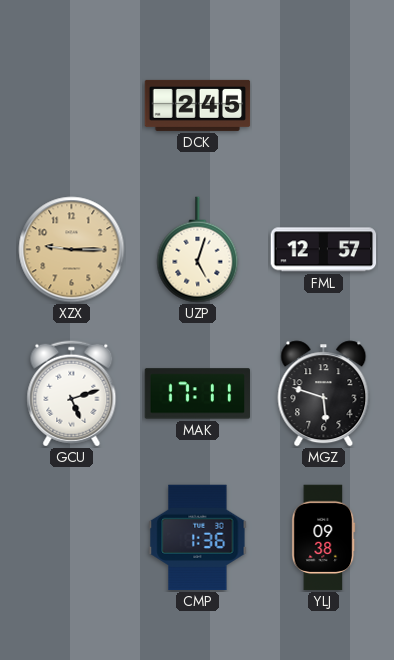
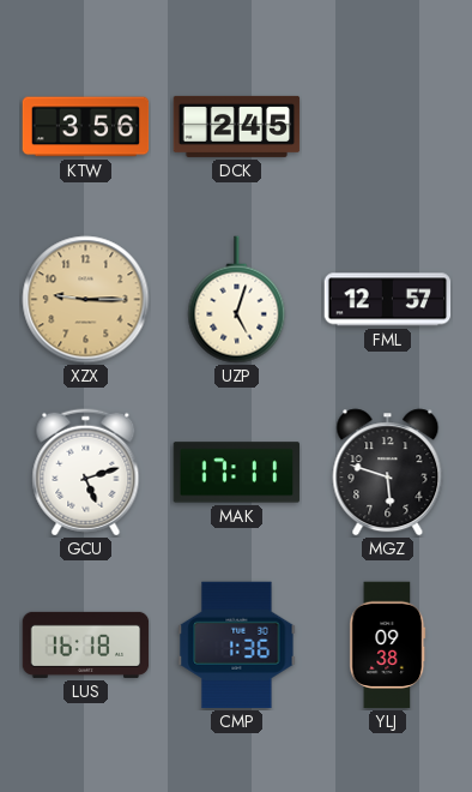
KTW: none -> 3:56 (86, 127)
LUS: none -> 16:18 (86, 644)
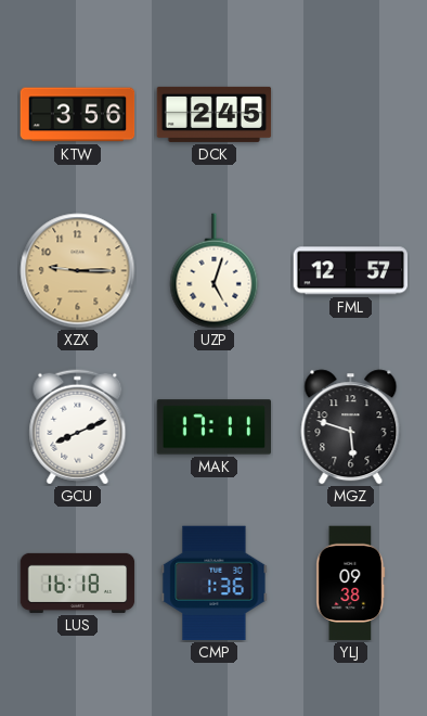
GCU: 5:12 -> 8:11 (78, 427)
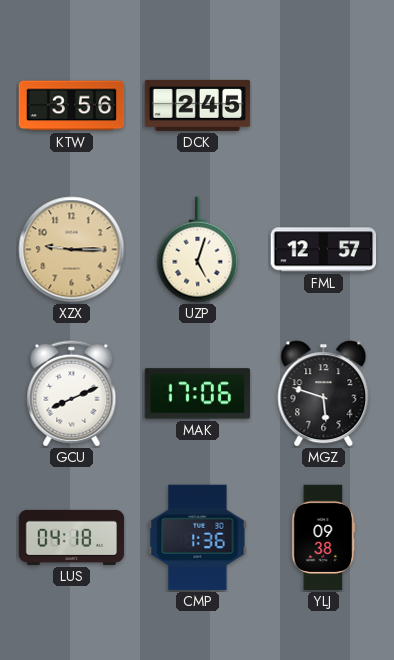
MAK: 17:11 -> 17:06 (198, 394)
LUS: 16:18 -> 04:18 (72, 537)
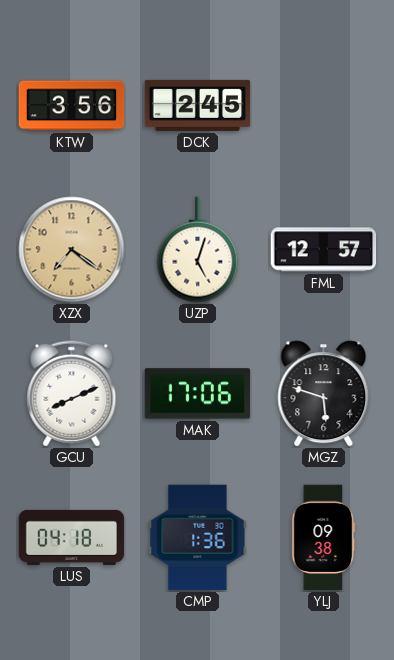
XZX: 9:15 -> 7:21 (72, 250)
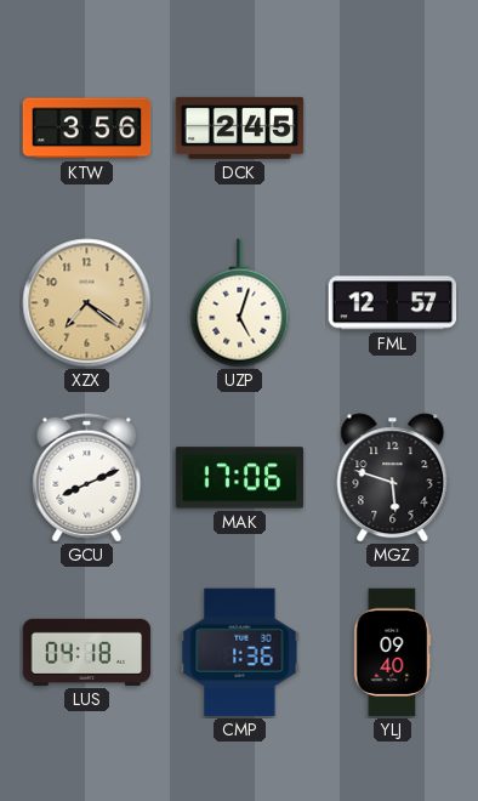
YLJ: 09:38 -> 09:40 (393, 653)
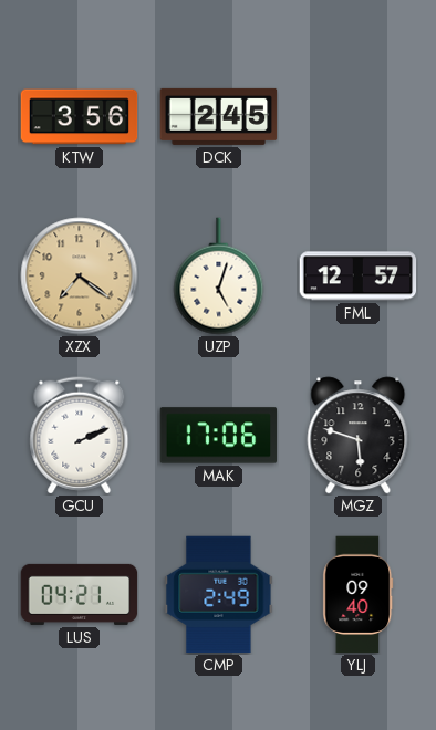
GCU: 8:11 -> 2:11 (80, 436)
LUS: 04:18 -> 04:21 (80, 594)
CMP: 1:36 -> 2:49 (219, 595)
